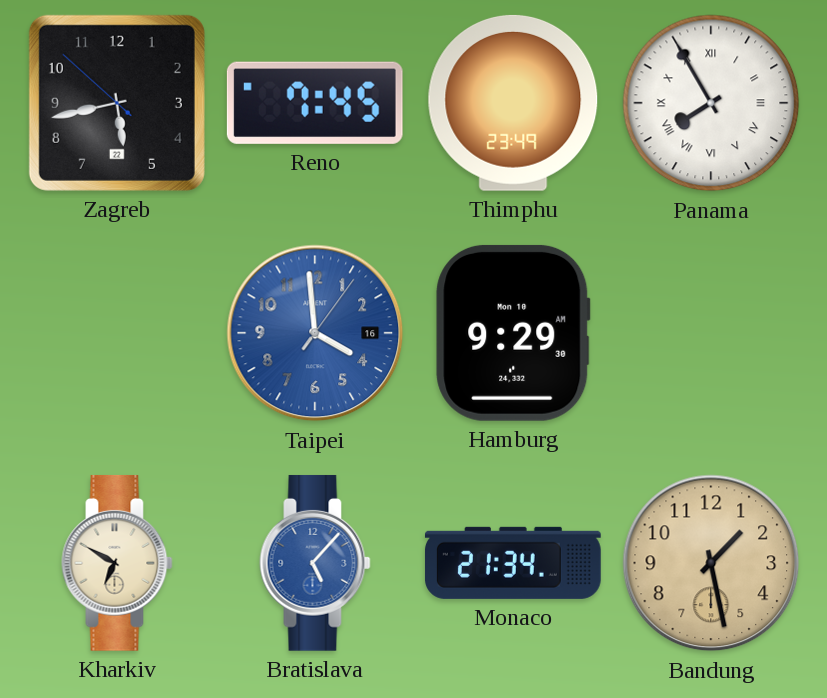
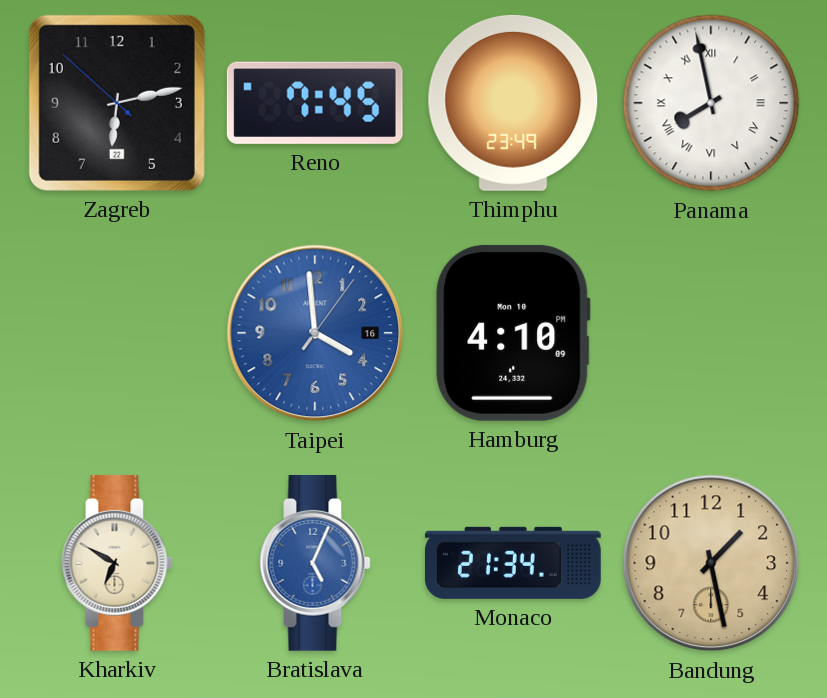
Zagreb: 5:42 -> 6:12 (117, 103)
Panama: 7:55 -> 7:58 (711, 103)
Hamburg: 9:29 -> 4:10 (513, 333)
Bratislava: 5:07 -> 5:04 (315, 563)
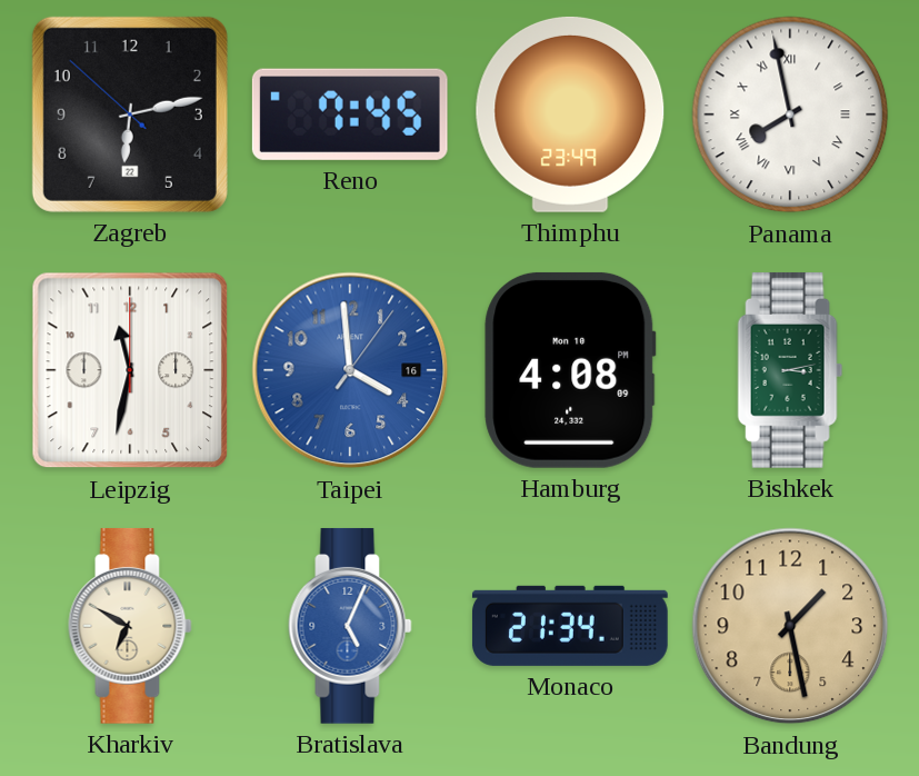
Leipzig: none -> 11:32 (130, 370)
Hamburg: 4:10 -> 4:08 (570, 370)
Bishkek: none -> 3:13 (790, 370)
